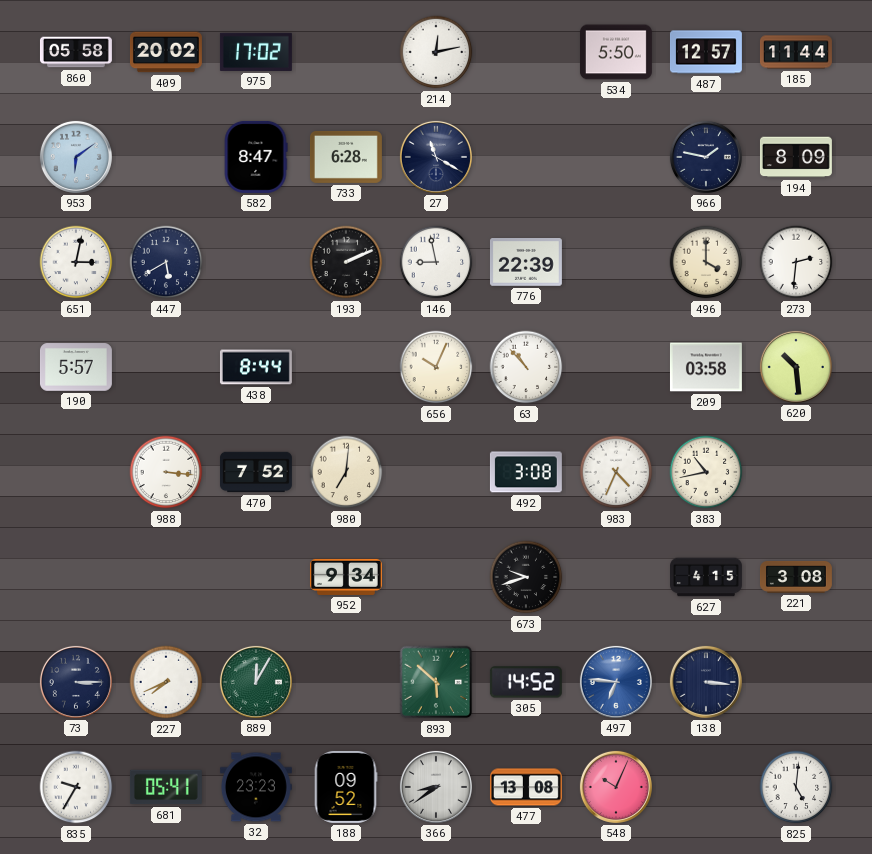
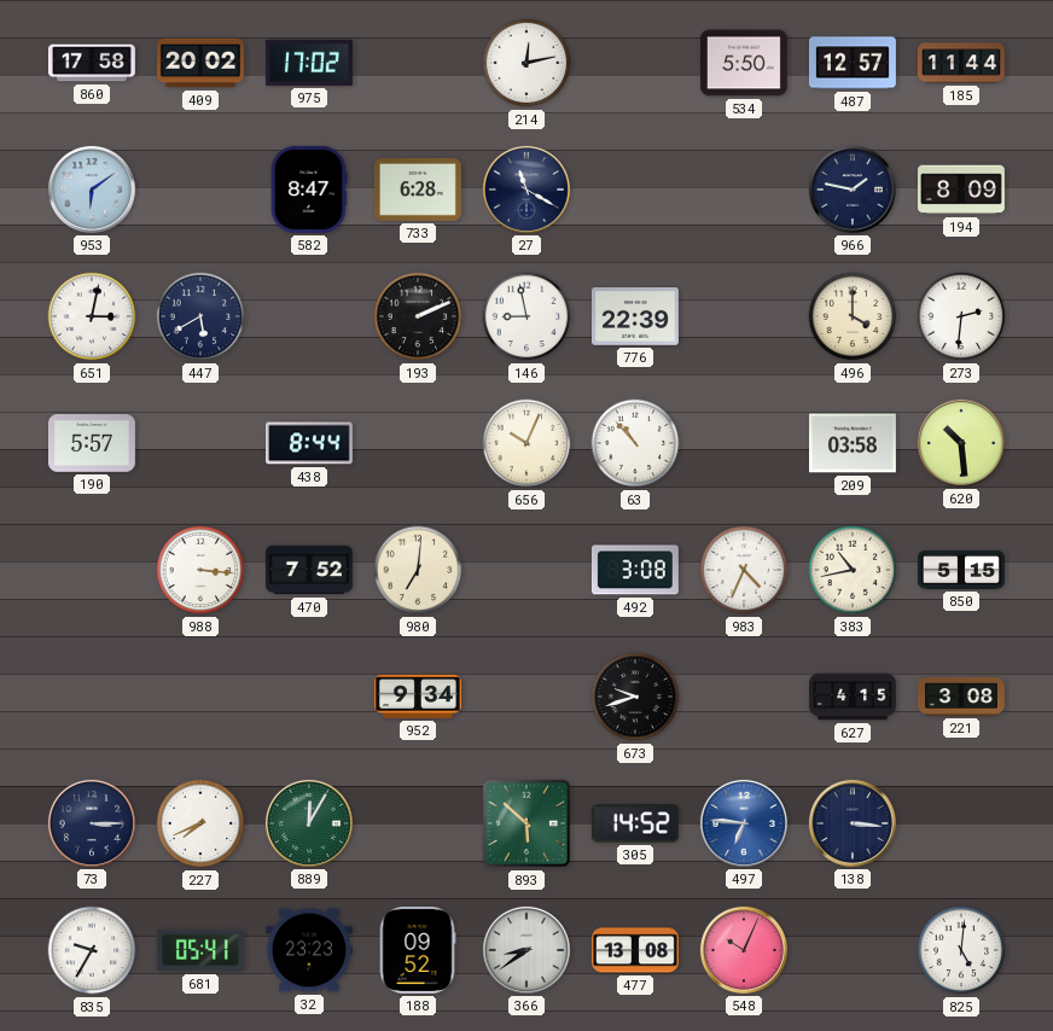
860: 05:58 -> 17:58 (92, 63)
850: none -> 5:15 (961, 570)
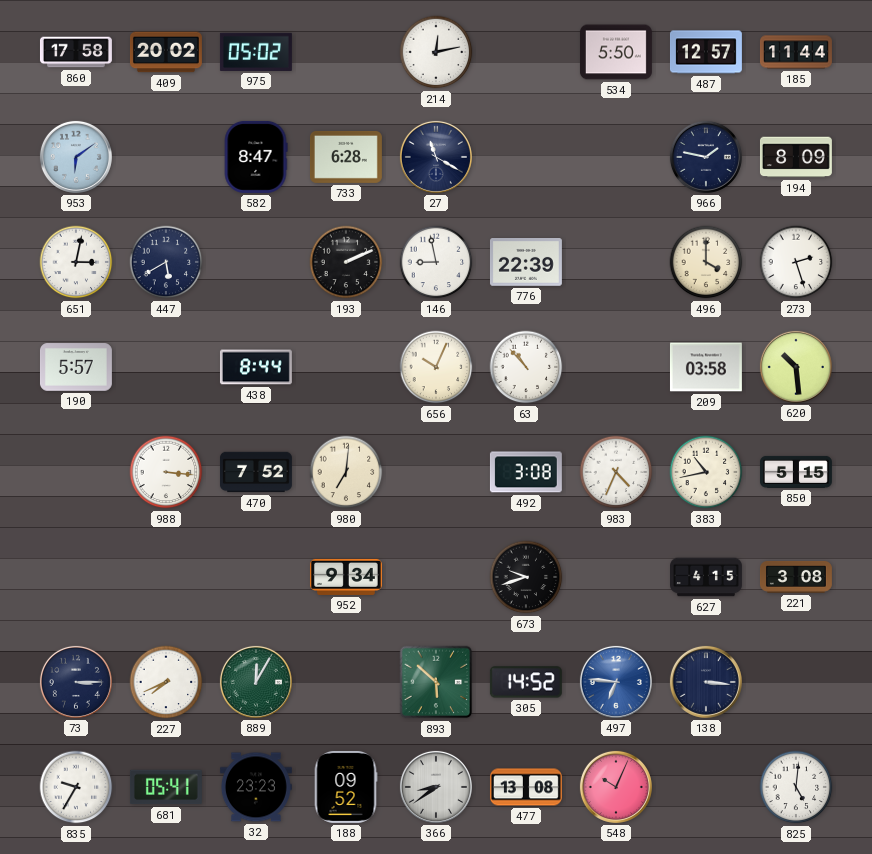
975: 17:02 -> 05:02 (256, 52)
273: 2:31 -> 2:27 (796, 262)
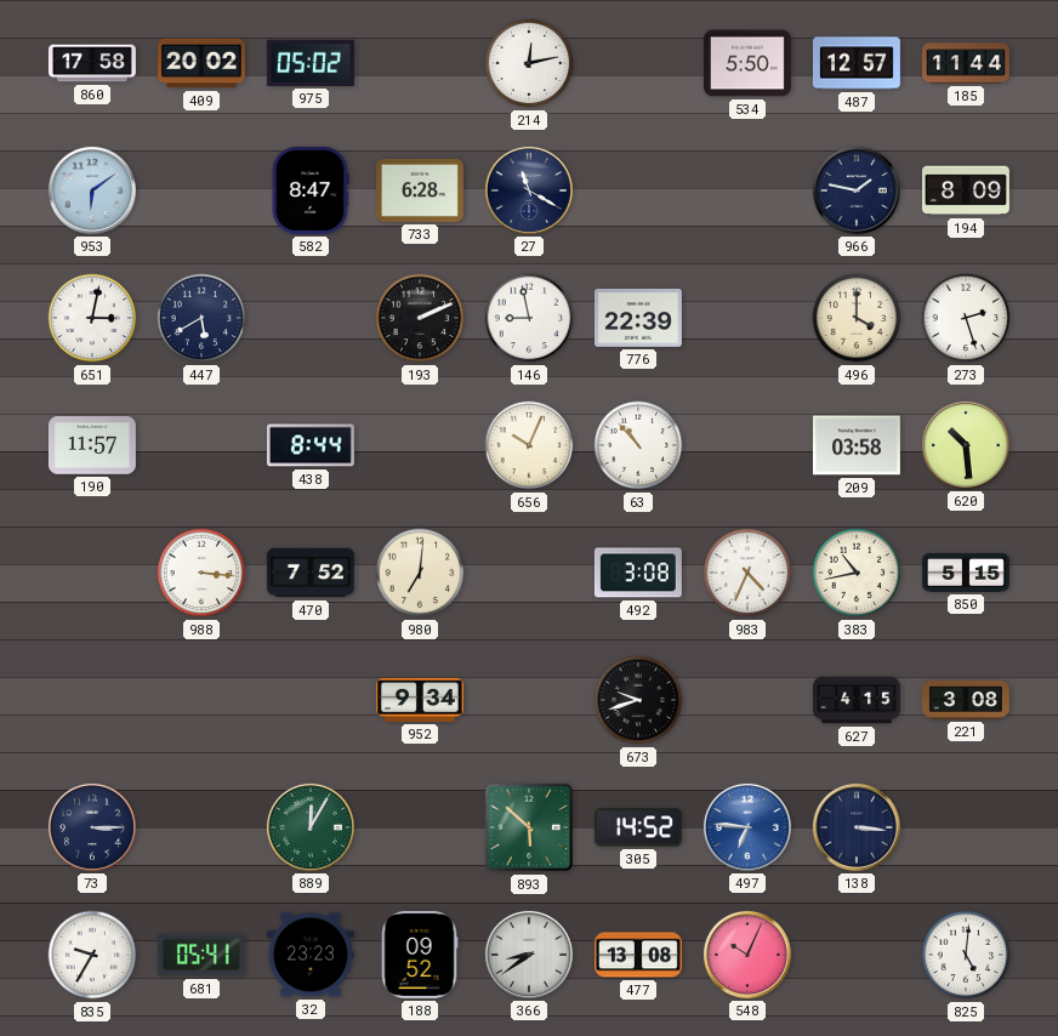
190: 5:57 -> 11:57 (92, 445)
227: 7:41 -> none (166, 682)
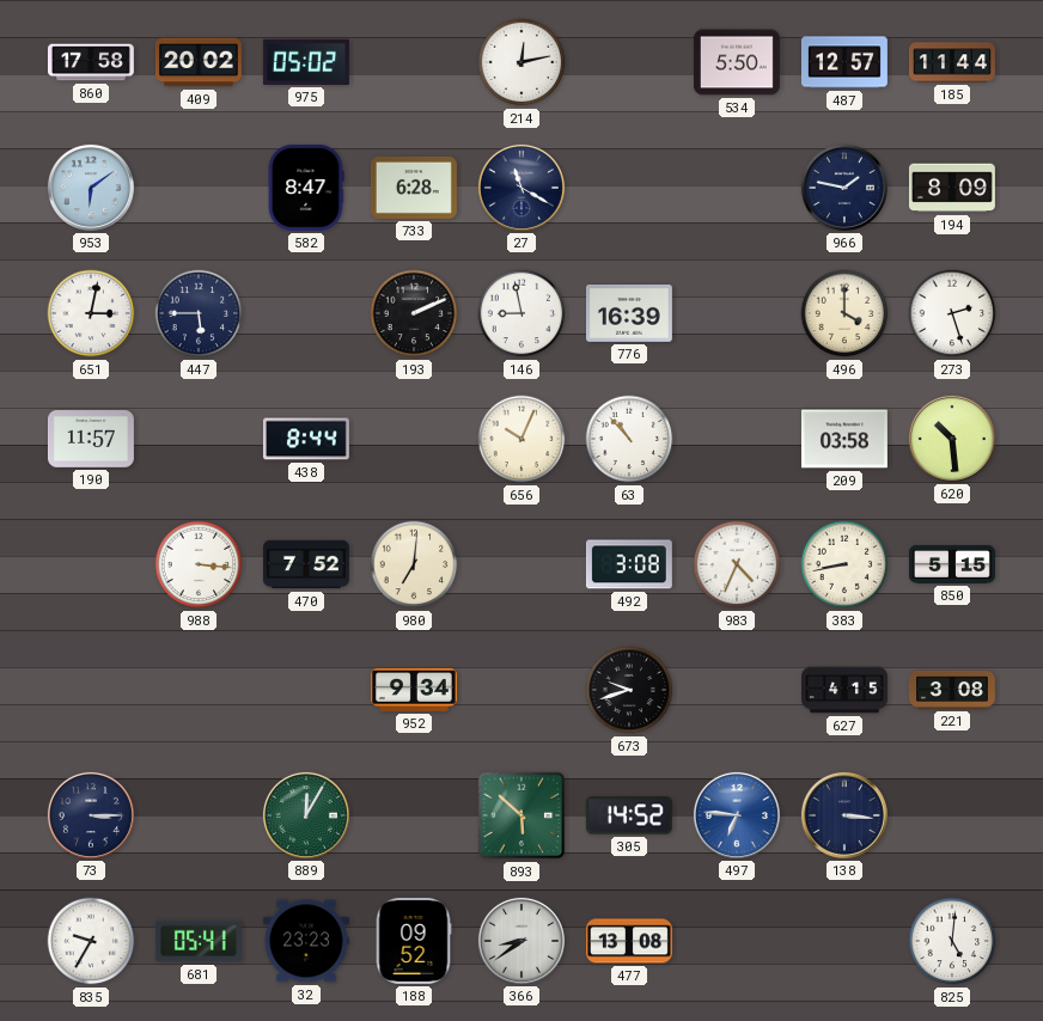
447: 5:40 -> 5:45 (199, 313)
776: 22:39 -> 16:39 (629, 314)
383: 10:43 -> 8:43 (844, 564)
548: 10:04 -> none (747, 955)
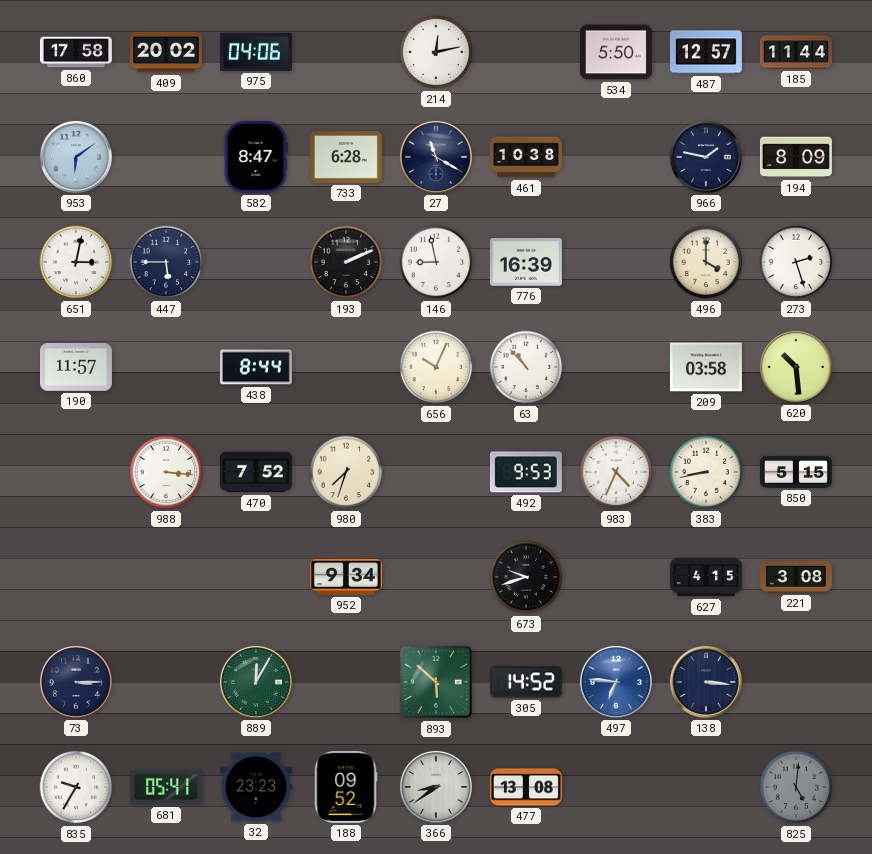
975: 05:02 -> 04:06 (256, 52)
461: none -> 10:38 (526, 157)
980: 7:01 -> 7:33 (346, 472)
492: 3:08 -> 9:53 (526, 472)
825 dial: white -> grey (796, 787)
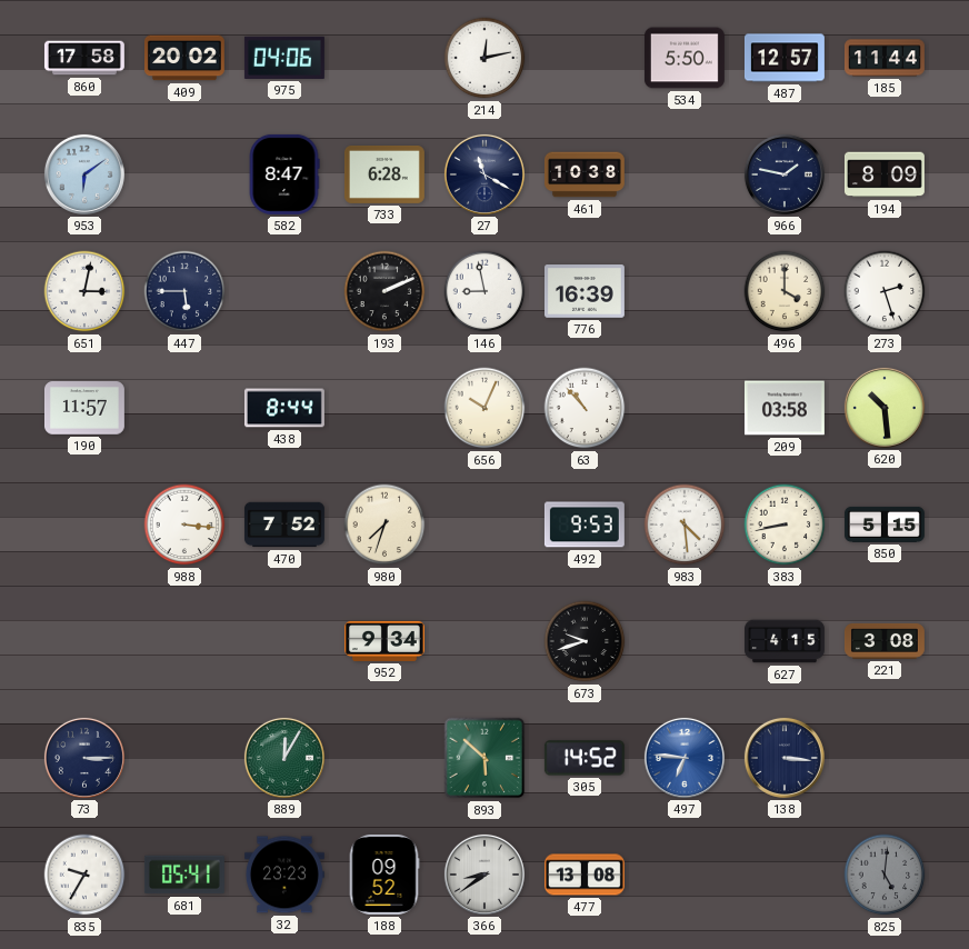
983: 4:34 -> 4:29 (685, 525)
